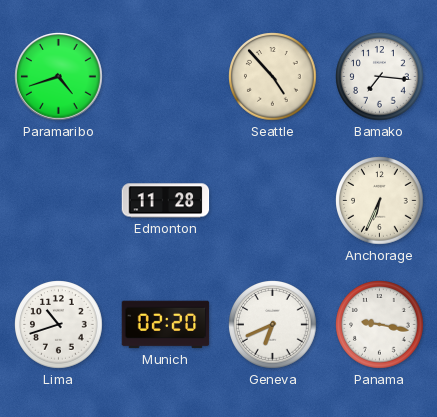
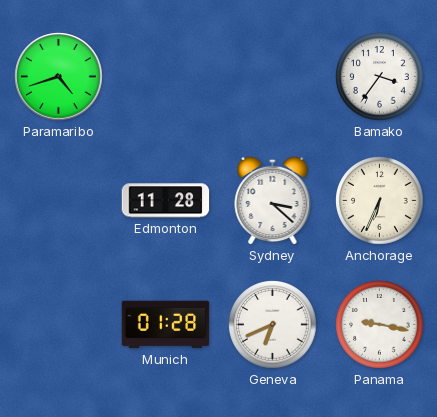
Seattle: 4:53 -> none (273, 77)
Bamako: 7:16 -> 3:36 (380, 77)
Sydney: none -> 3:22 (273, 200)
Lima: 10:42 -> none (59, 325)
Munich: 02:20 -> 01:28 (166, 325)
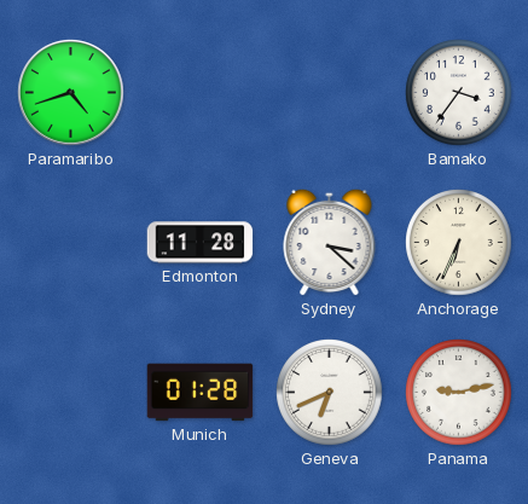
Panama: 9:17 -> 9:13 (459, 393)
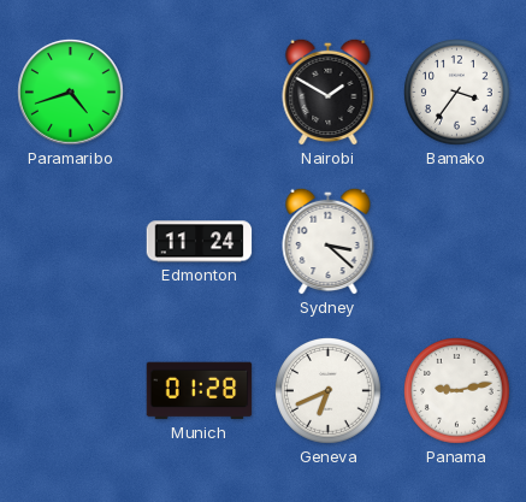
Nairobi: none -> 1:50 (329, 91)
Edmonton: 11:28 -> 11:24 (200, 242)
Anchorage: 6:34 -> none (459, 243)
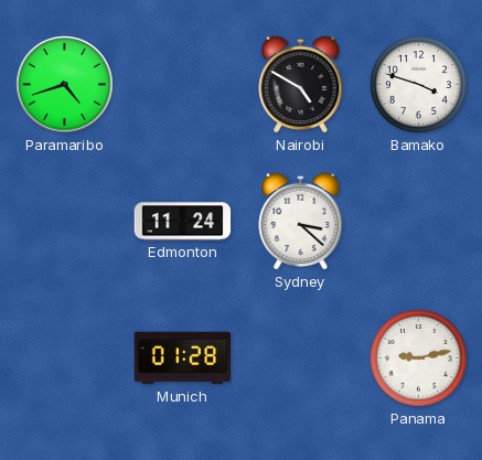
Nairobi: 1:50 -> 4:50 (301, 84)
Bamako: 3:36 -> 3:48 (419, 85)
Geneva: 6:41 -> none (329, 391)
